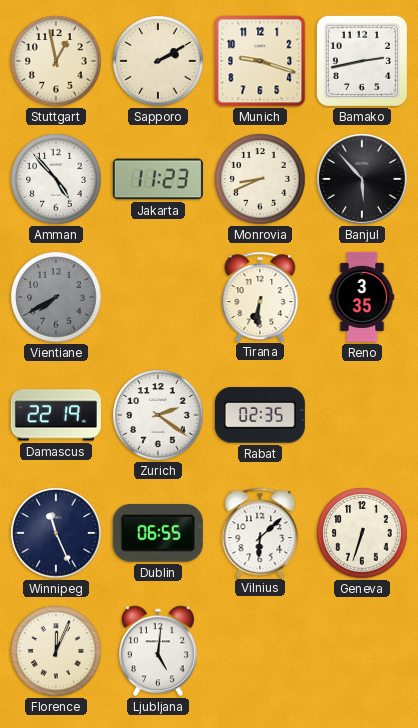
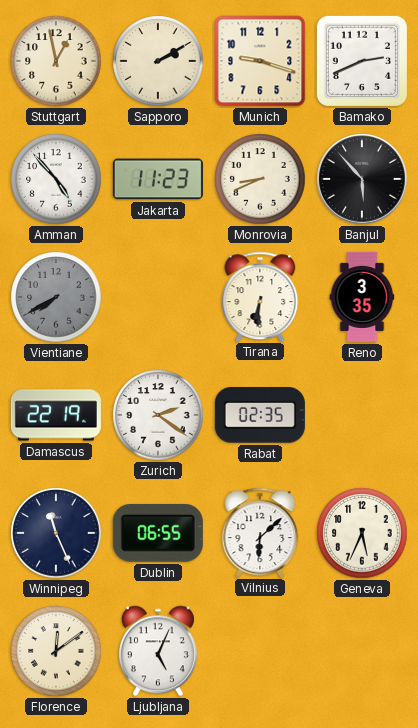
Bamako: 2:43 -> 2:41 (362, 61)
Geneva: 6:33 -> 5:34 (362, 533)
Florence: 12:04 -> 12:09 (56, 651)
Ljubljana: 5:01 -> 5:04 (158, 651)
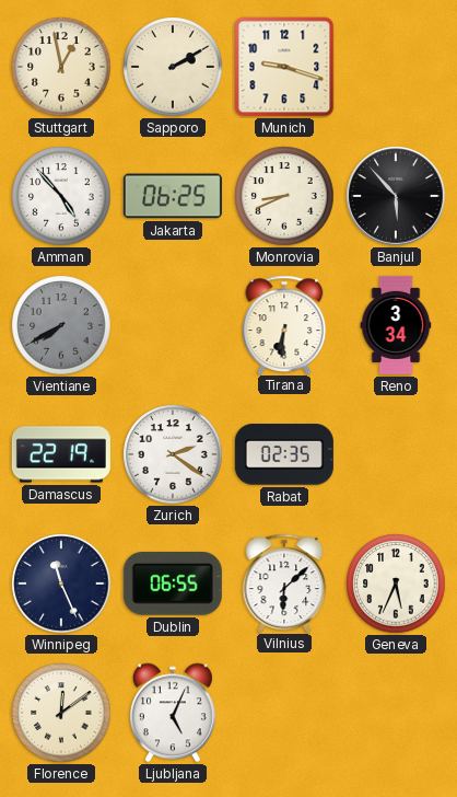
Bamako: 2:41 -> none (362, 61)
Jakarta: 11:23 -> 06:25 (173, 196)
Reno: 3:35 -> 3:34 (396, 325)
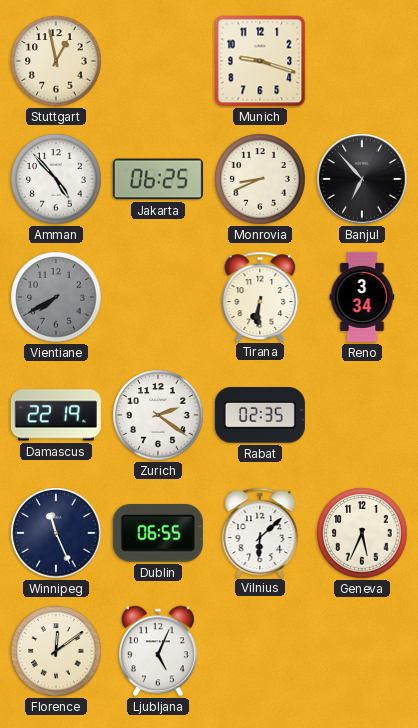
Sapporo: 2:10 -> none (173, 67)
Banjul: 5:53 -> 6:53 (362, 179)
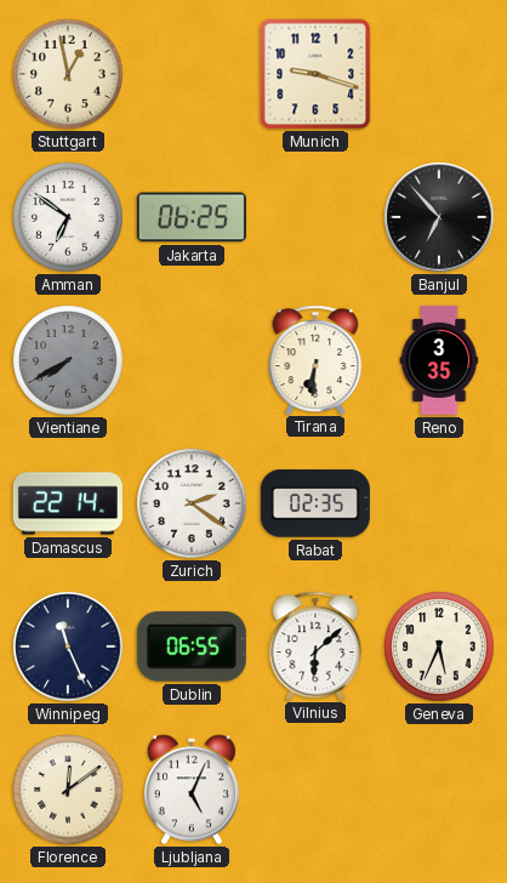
Amman: 4:53 -> 6:51 (68, 217)
Monrovia: 8:41 -> none (260, 179)
Reno: 3:34 -> 3:35 (439, 360)
Damascus: 22:19 -> 22:14 (68, 503)
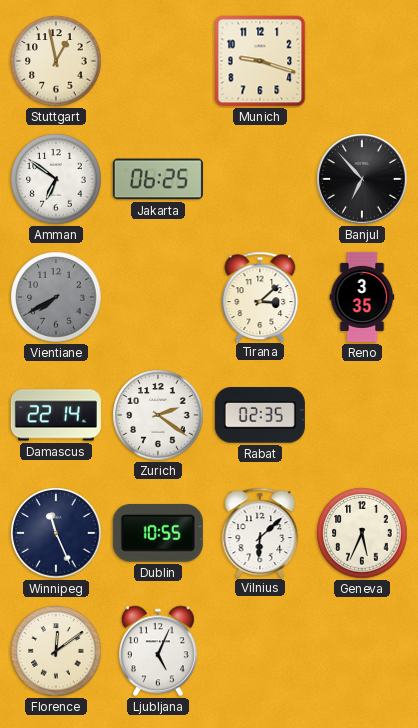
Tirana: 6:31 -> 3:08 (260, 296)
Dublin: 06:55 -> 10:55 (158, 533)
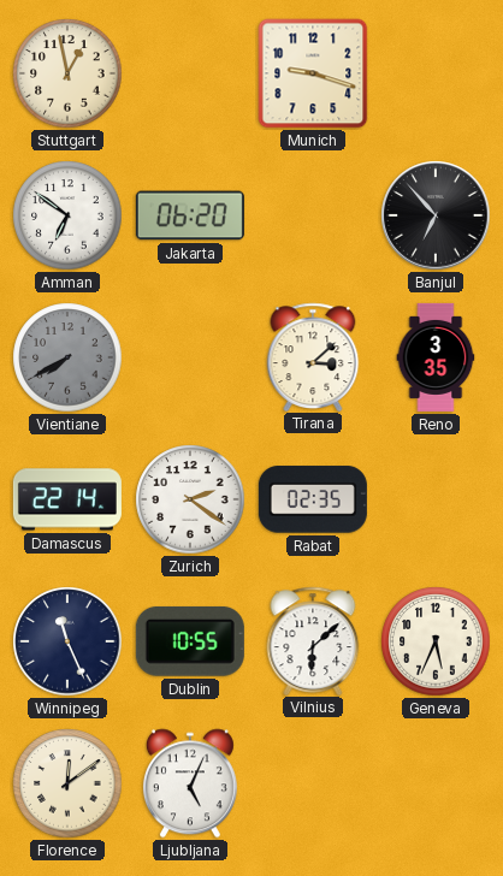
Jakarta: 06:25 -> 06:20 (190, 215)
